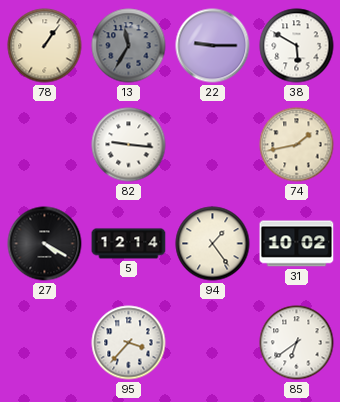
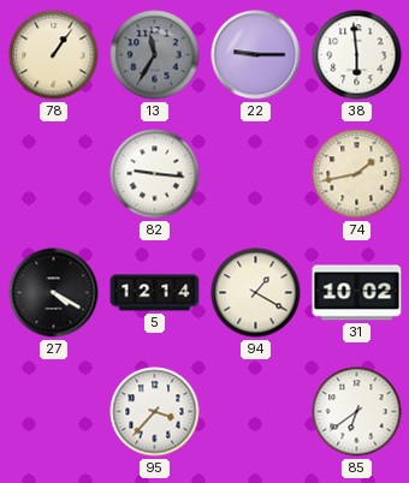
38: 5:50 -> 5:59 (357, 55)
94: 1:24 -> 1:20 (256, 293)
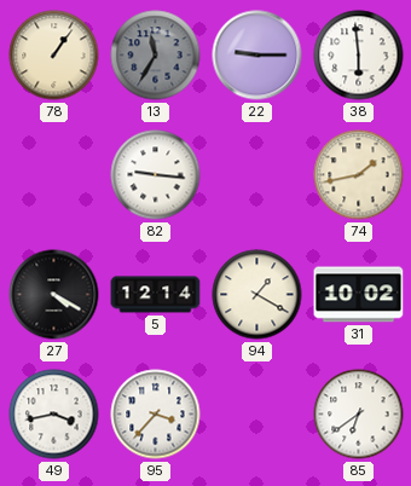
49: none -> 3:43 (54, 415)
